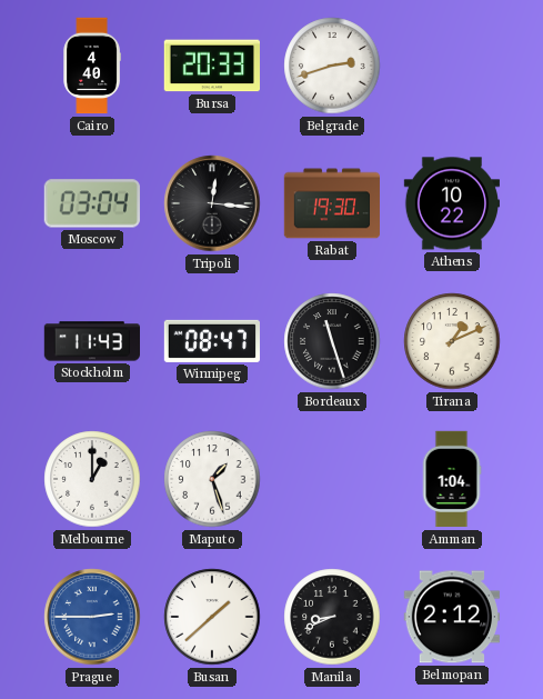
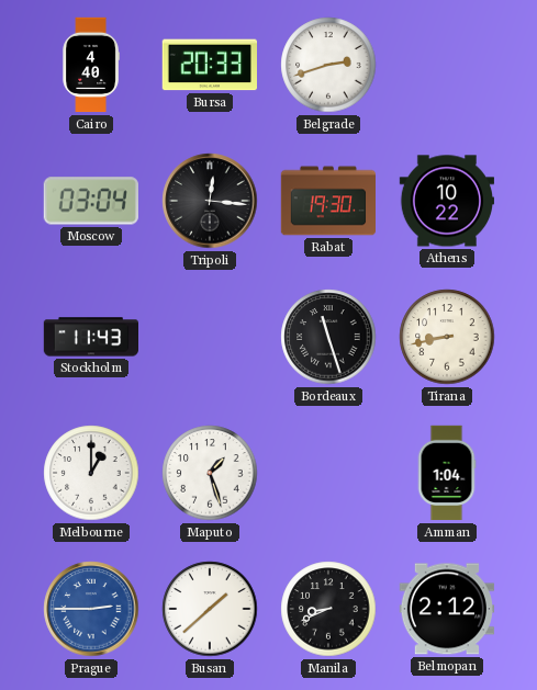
Winnipeg: 08:47 -> none (211, 341)
Tirana: 1:11 -> 8:43 (447, 337)
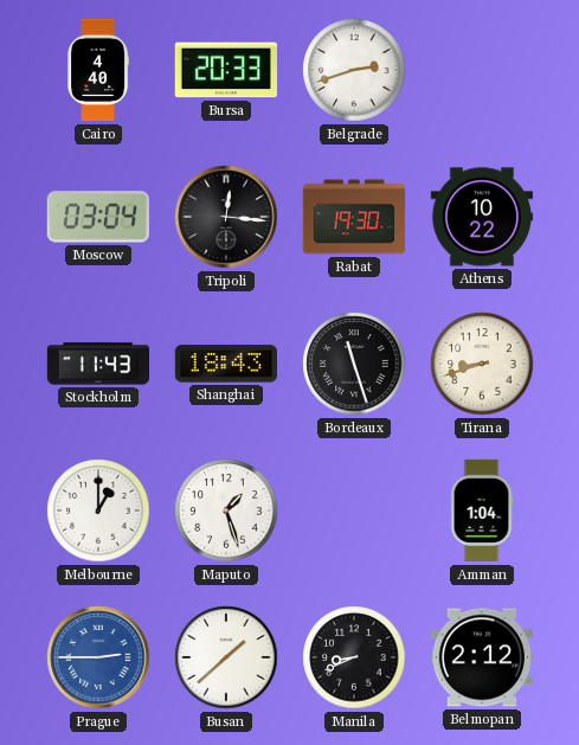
Shanghai: none -> 18:43 (225, 364)
Tirana: 8:43 -> 8:42 (482, 364)
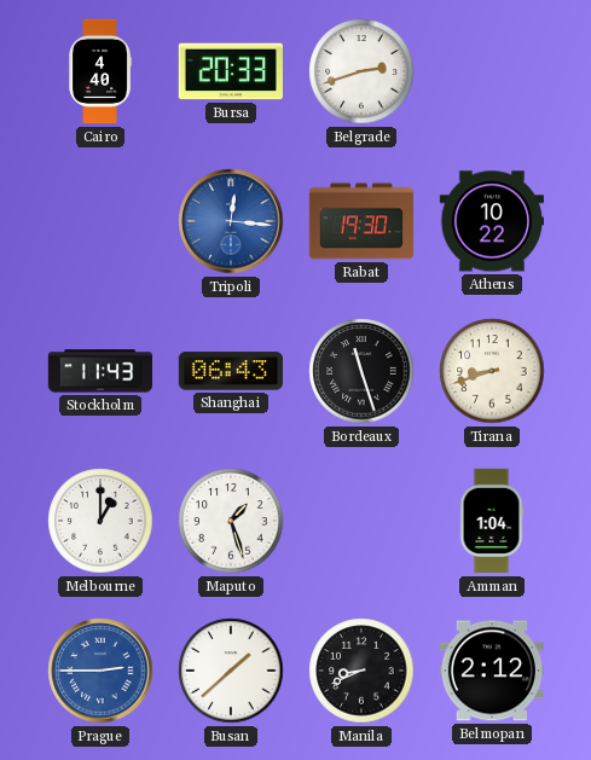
Moscow: 03:04 -> none (98, 217)
Tripoli dial: black -> blue (231, 221)
Shanghai: 18:43 -> 06:43 (230, 371)
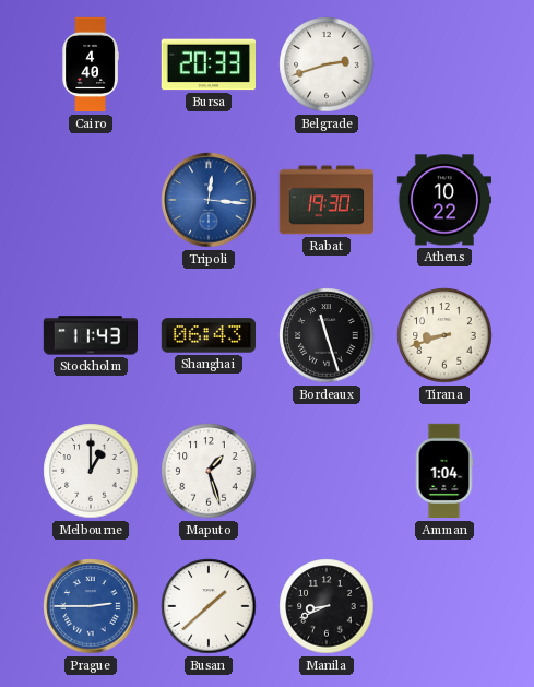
Belmopan: 2:12 -> none (491, 671)
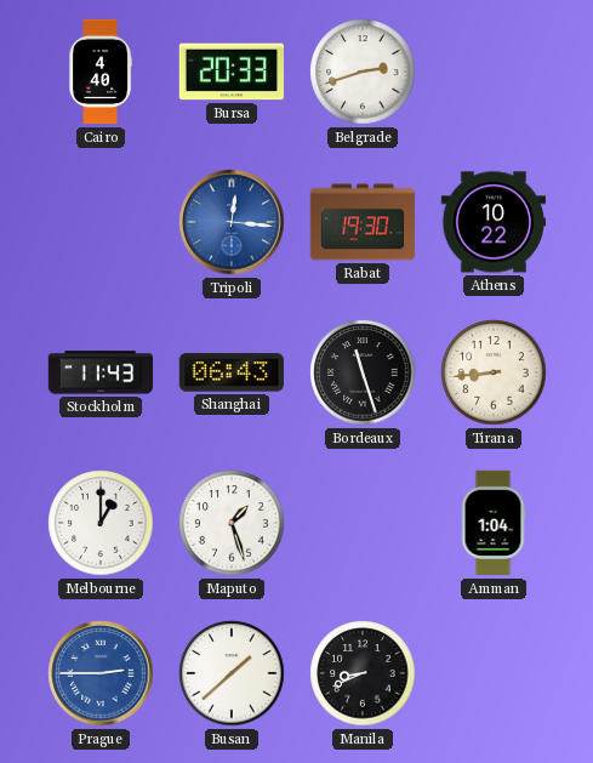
Tirana: 8:42 -> 8:44 (494, 372)
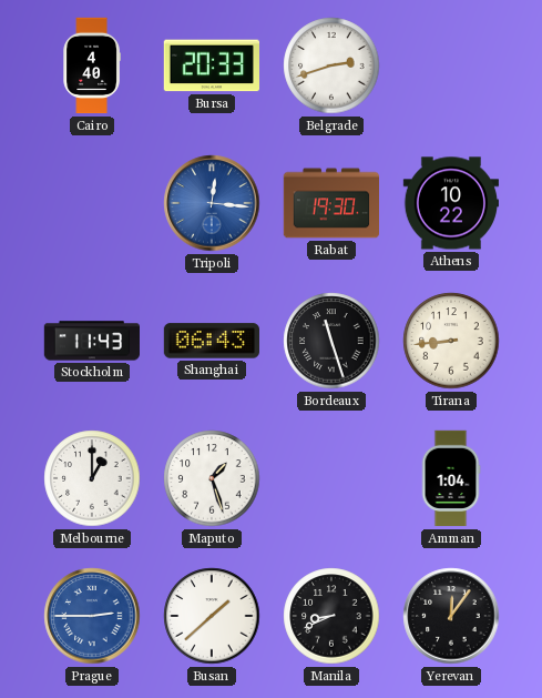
Yerevan: none -> 12:06 (451, 616)
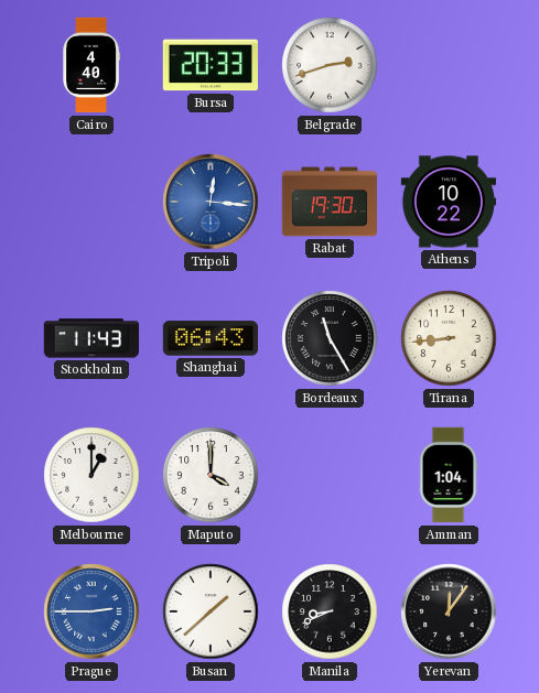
Bordeaux: 11:27 -> 11:25 (330, 338)
Maputo: 1:27 -> 4:00 (211, 475)
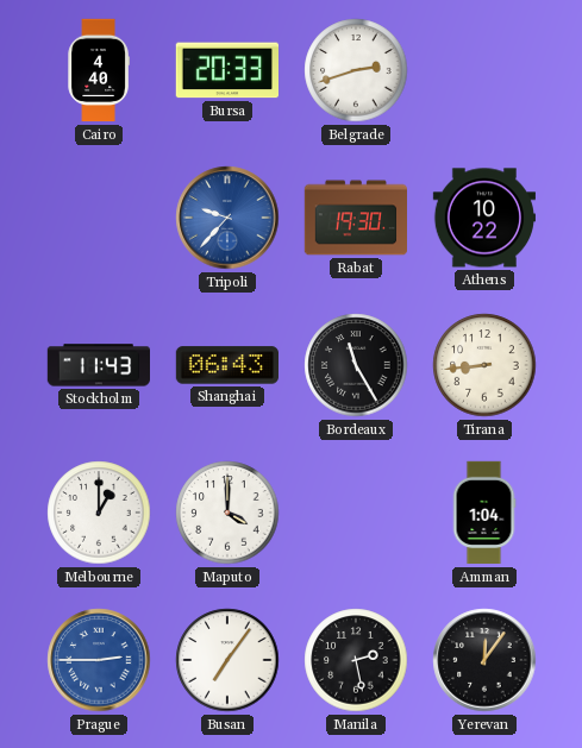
Tripoli: 12:16 -> 9:37 (227, 218)
Busan: 1:38 -> 7:06 (227, 660)
Manila: 8:41 -> 2:28 (356, 660)
